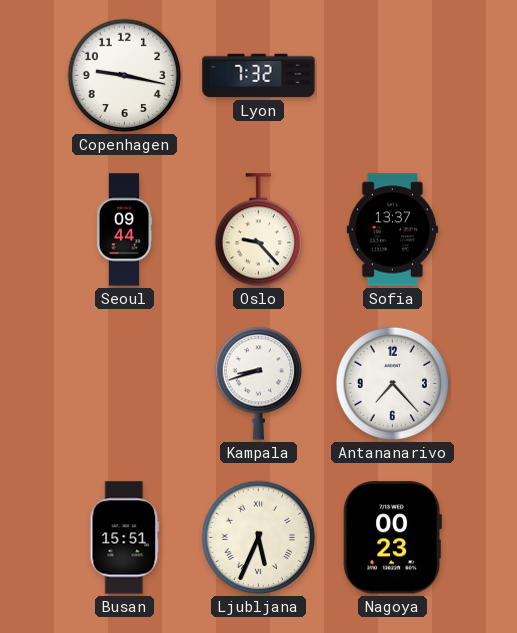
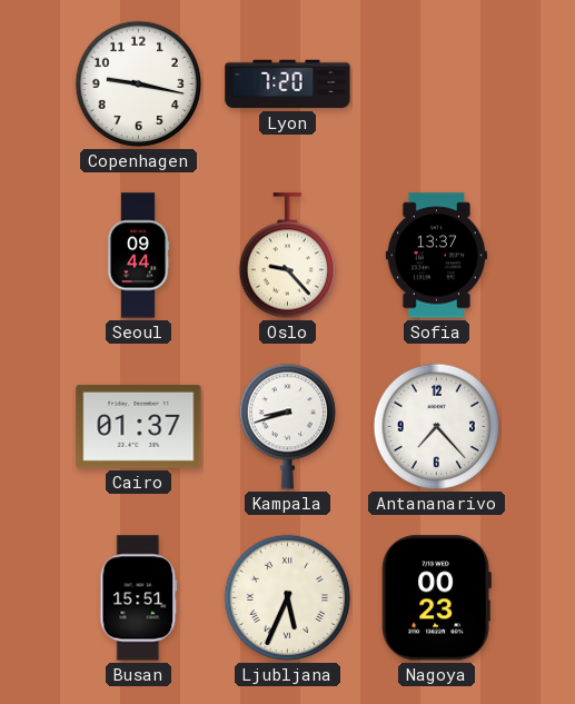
Lyon: 7:32 -> 7:20 (288, 85)
Cairo: none -> 01:37 (139, 426)
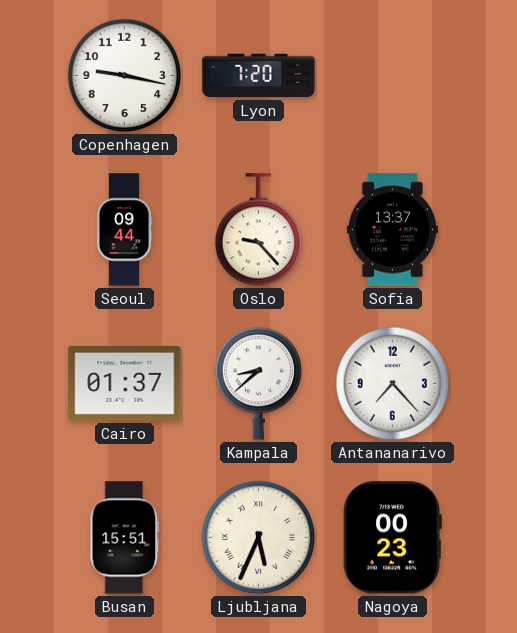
Kampala: 8:42 -> 8:38 (258, 383)
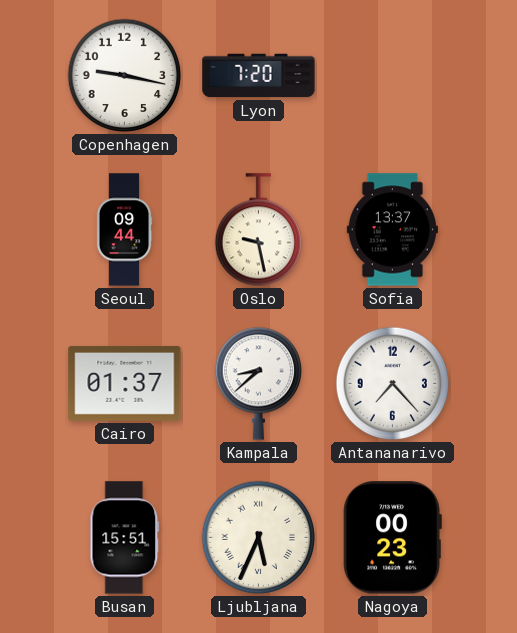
Oslo: 9:23 -> 9:28 (258, 230)
